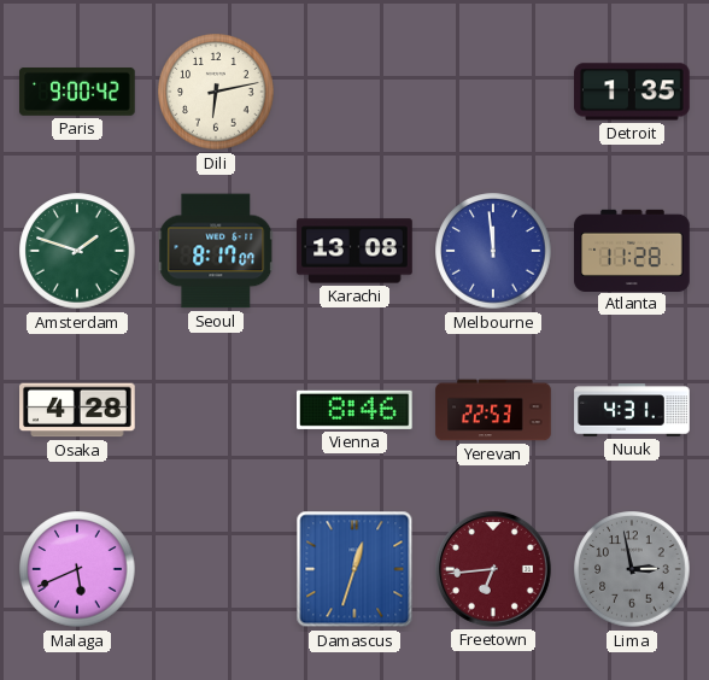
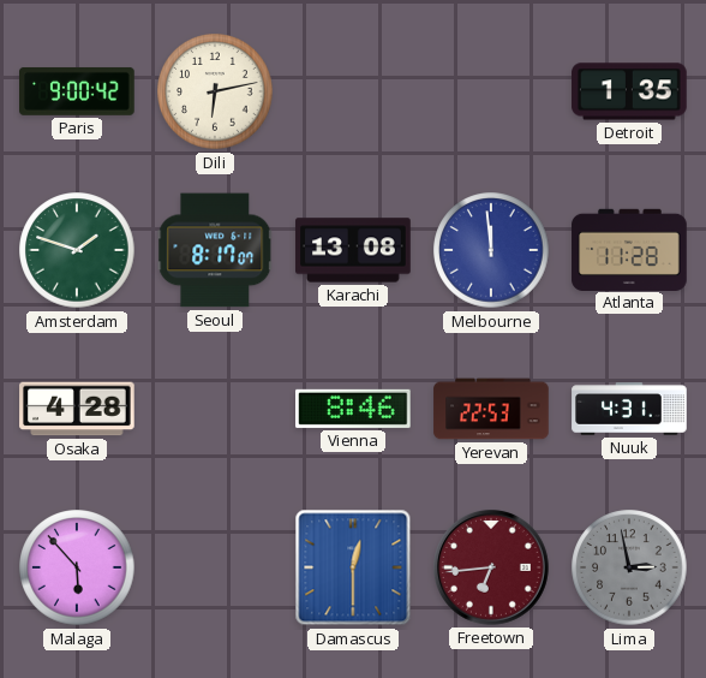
Malaga: 5:41 -> 5:53 (77, 567)
Damascus: 12:33 -> 12:30 (353, 567)
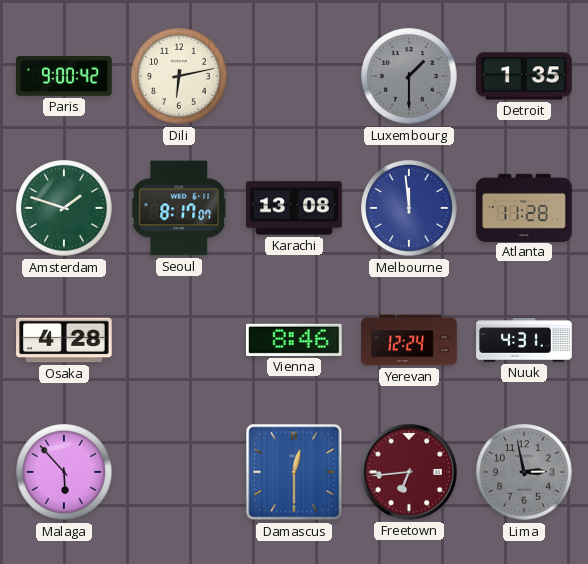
Luxembourg: none -> 1:30 (409, 76)
Yerevan: 22:53 -> 12:24 (409, 340)
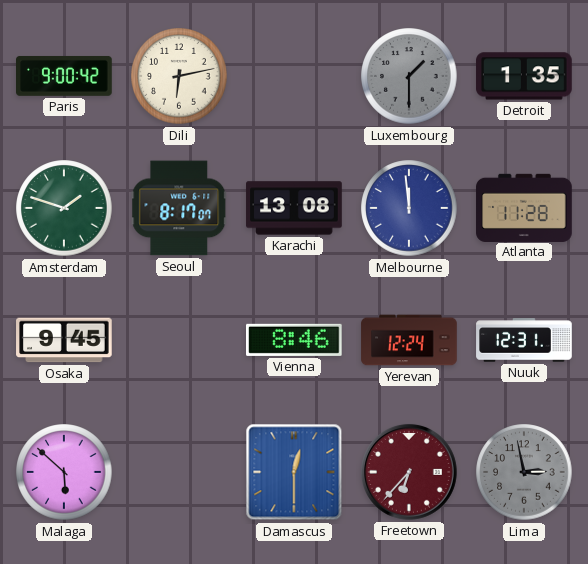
Osaka: 4:28 -> 9:45 (64, 340)
Nuuk: 4:31 -> 12:31 (524, 340)
Malaga: 5:53 -> 5:52 (64, 472)
Freetown: 6:44 -> 6:37 (409, 472)
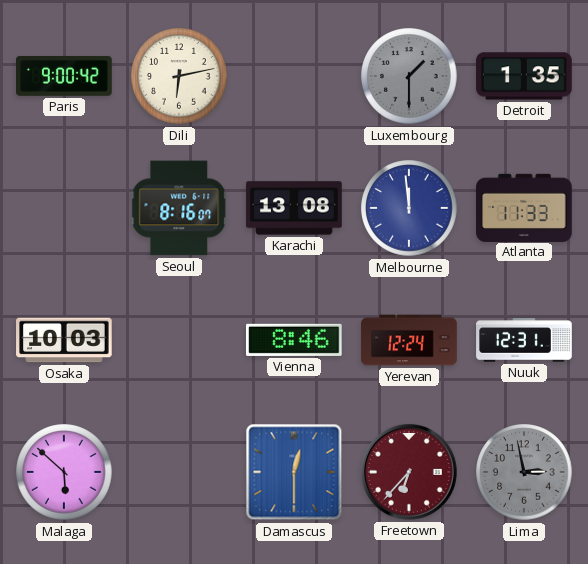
Amsterdam: 1:48 -> none (64, 208)
Seoul: 8:17 -> 8:16 (179, 208)
Atlanta: 11:28 -> 11:33 (524, 207)
Osaka: 9:45 -> 10:03 (64, 340)
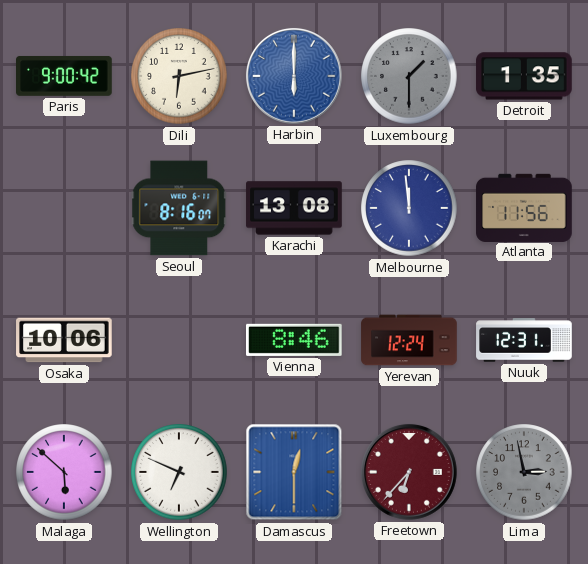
Harbin: none -> 6:00 (294, 76)
Atlanta: 11:33 -> 11:56 (524, 207)
Osaka: 10:03 -> 10:06 (64, 340)
Wellington: none -> 6:49 (179, 472)
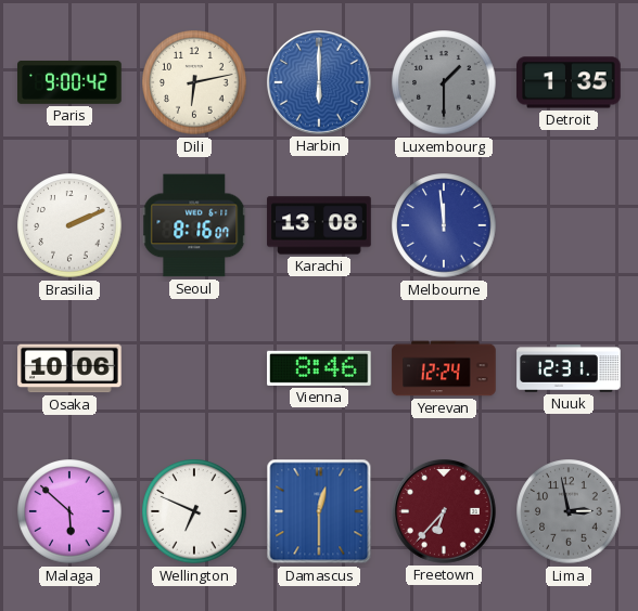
Brasilia: none -> 2:11 (69, 225)
Atlanta: 11:56 -> none (524, 207)
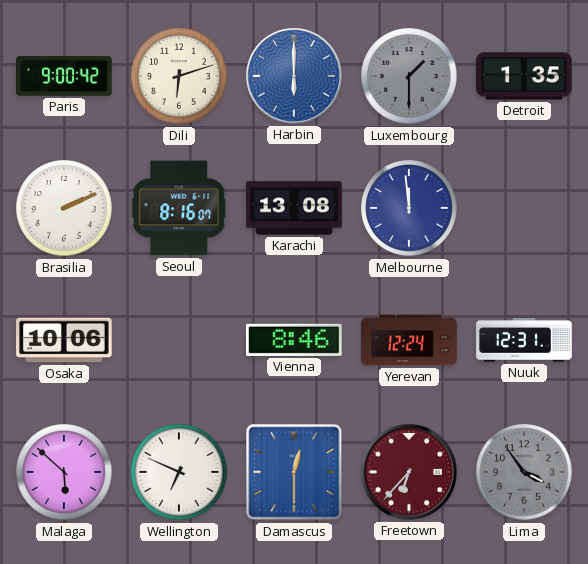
Dili: 6:13 -> 6:12 (179, 76)
Lima: 2:58 -> 3:54 (524, 472)
